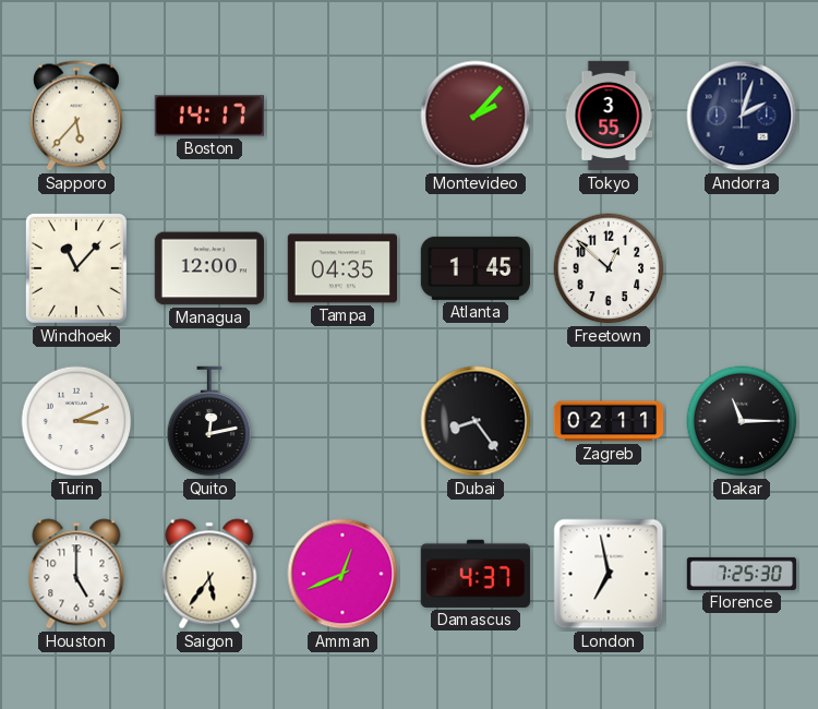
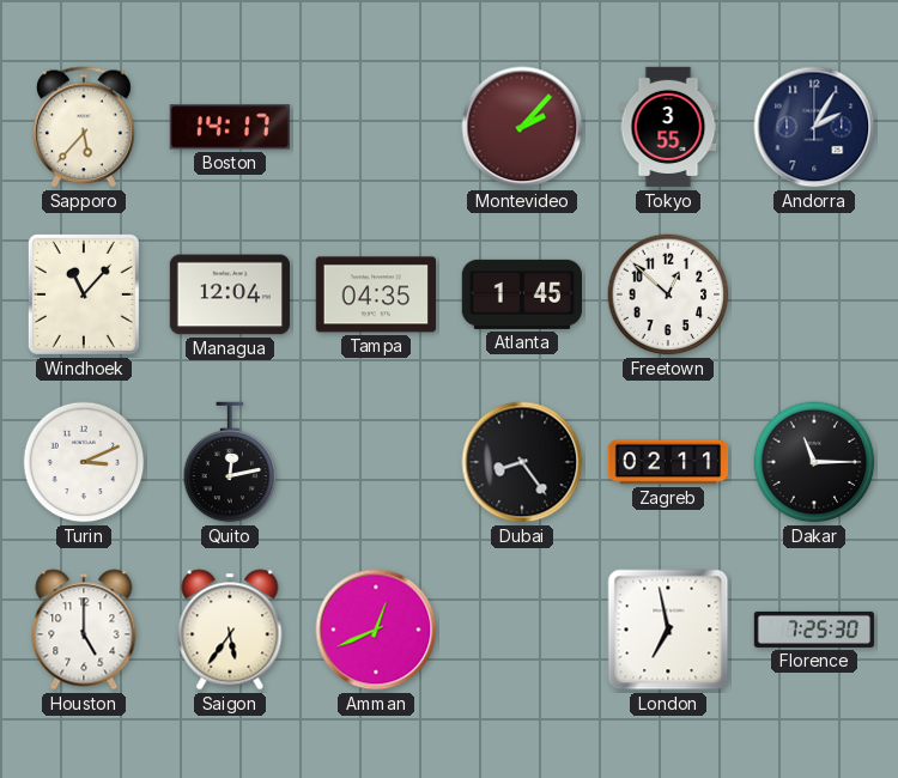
Andorra: 2:03 -> 2:05 (814, 127)
Managua: 12:00 -> 12:04 (229, 294)
Damascus: 4:37 -> none (476, 574)
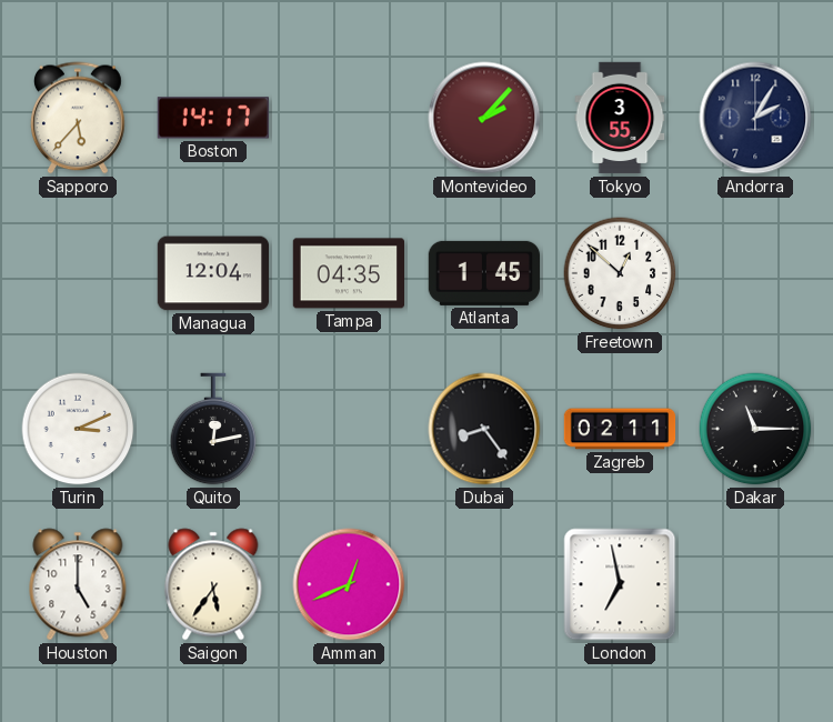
Windhoek: 11:07 -> none (84, 294)
Florence: 7:25 -> none (814, 630)
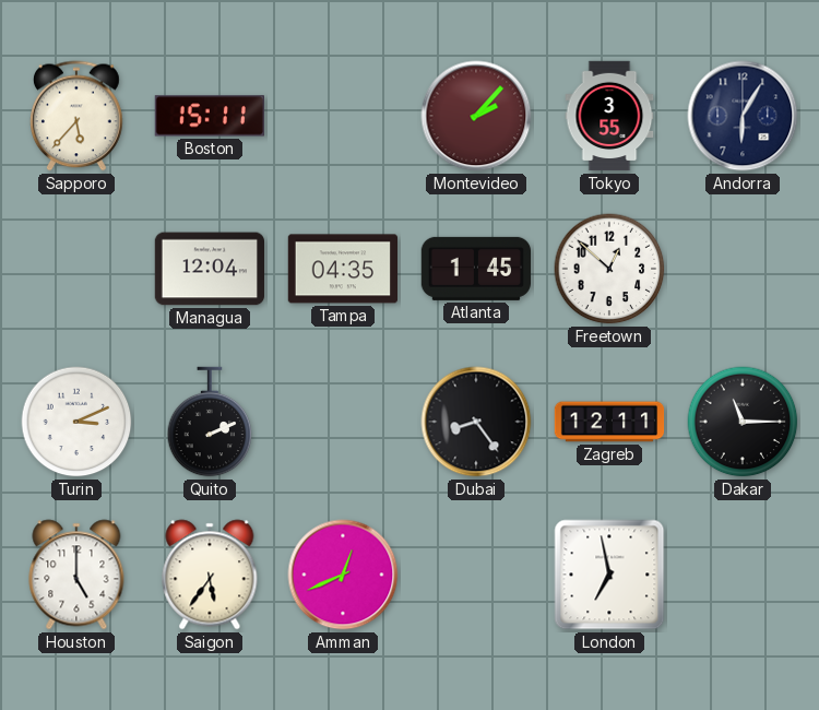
Boston: 14:17 -> 15:11 (210, 116)
Andorra: 2:05 -> 6:05 (743, 116)
Quito: 12:13 -> 2:11 (210, 422)
Zagreb: 02:11 -> 12:11 (609, 422)
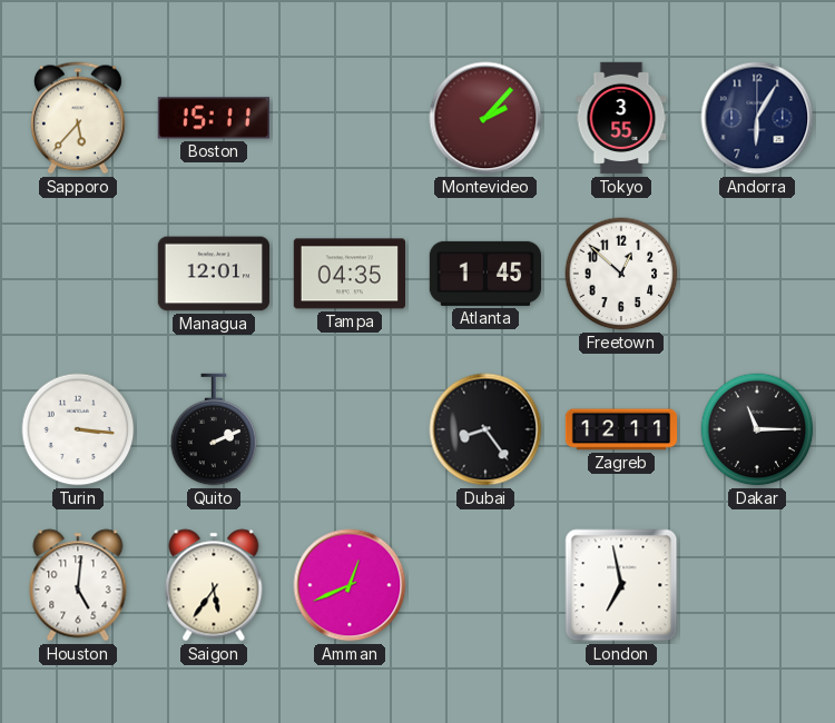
Managua: 12:04 -> 12:01 (213, 274)
Turin: 3:11 -> 3:16 (78, 429)
Houston: 5:00 -> 5:01 (78, 585)
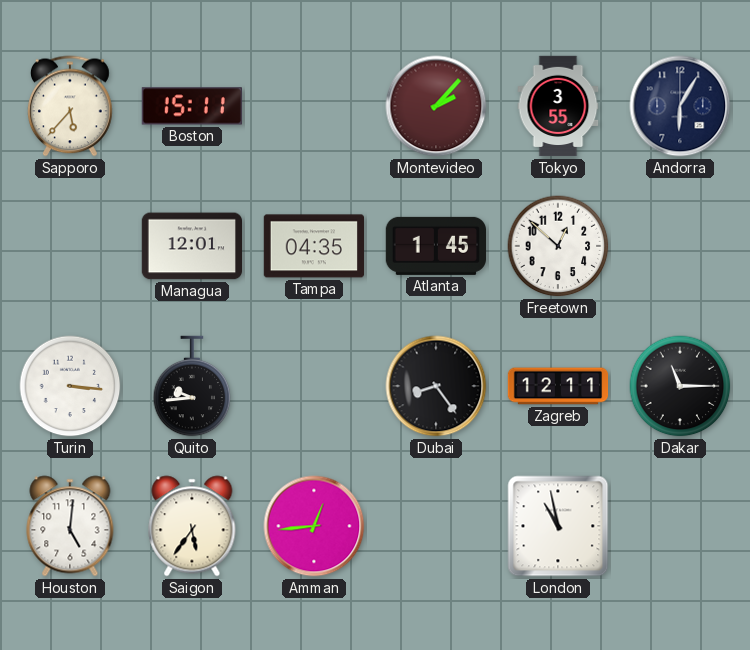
Quito: 2:11 -> 9:44 (192, 386)
Amman: 12:41 -> 12:44 (314, 526)
London: 6:58 -> 10:58 (558, 526)
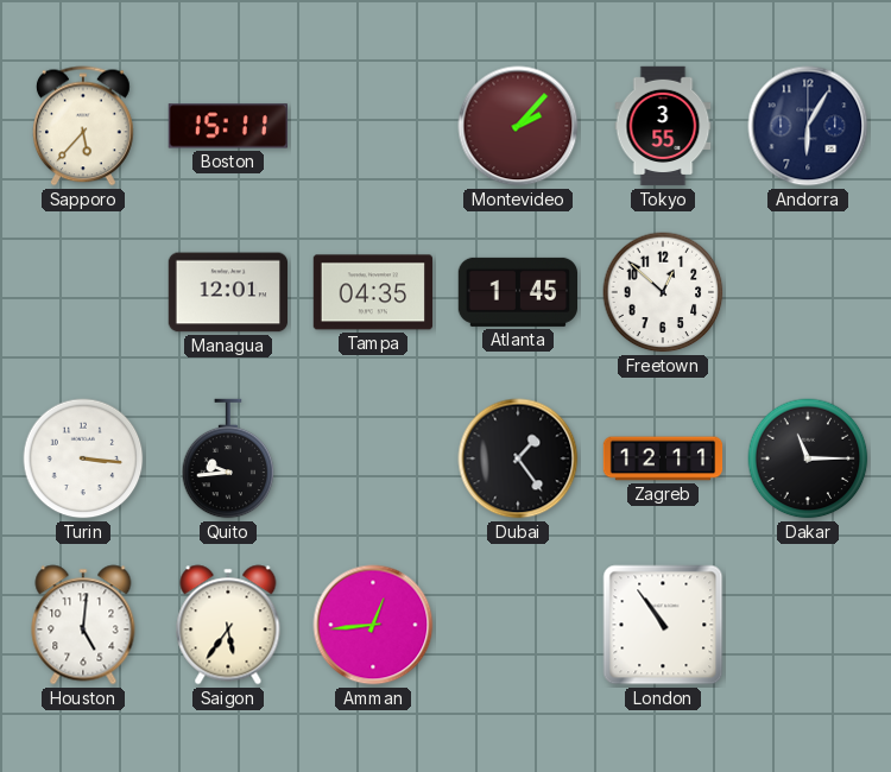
Dubai: 8:24 -> 1:24 (518, 458)
London: 10:58 -> 10:54 (663, 625)
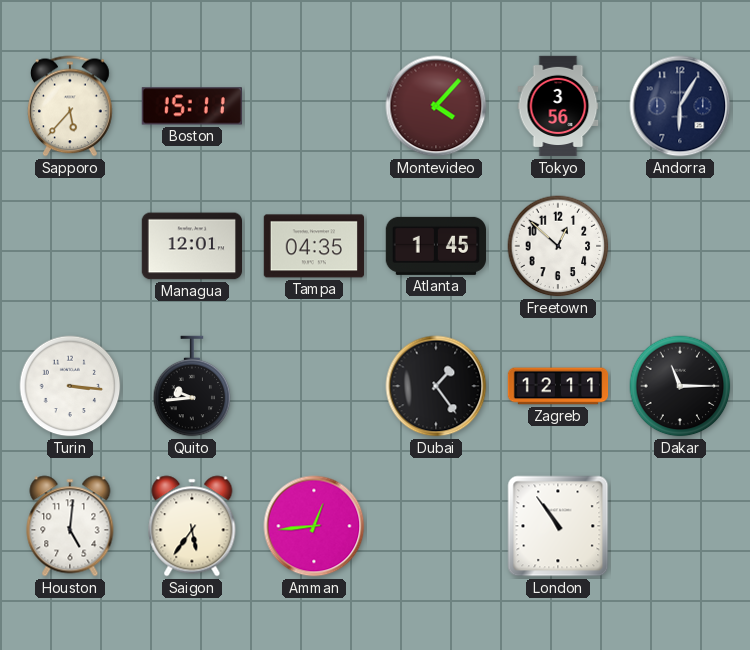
Montevideo: 2:07 -> 4:07 (436, 106)
Tokyo: 3:55 -> 3:56 (558, 106)
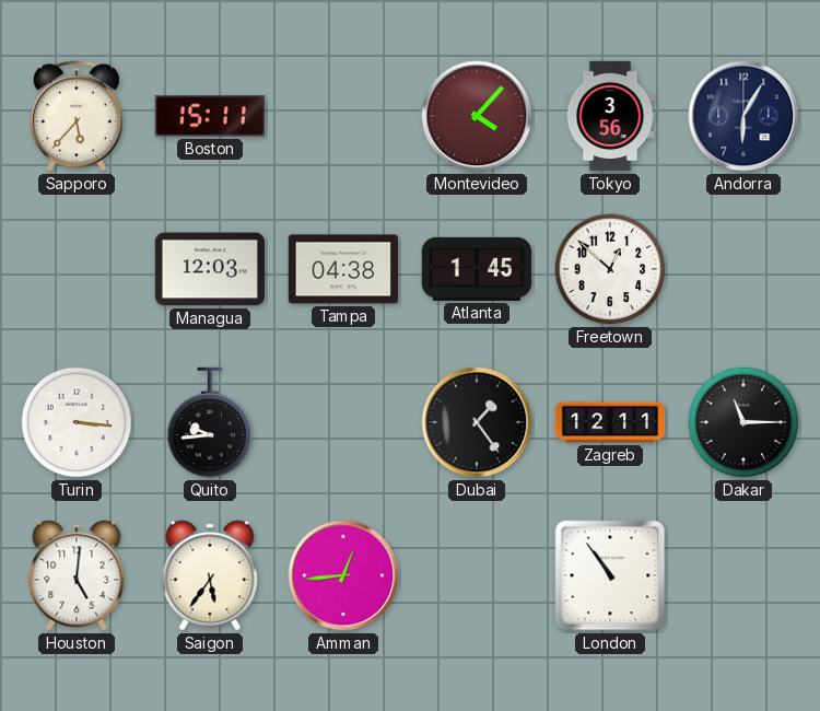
Managua: 12:01 -> 12:03 (209, 269)
Tampa: 04:35 -> 04:38 (342, 269)
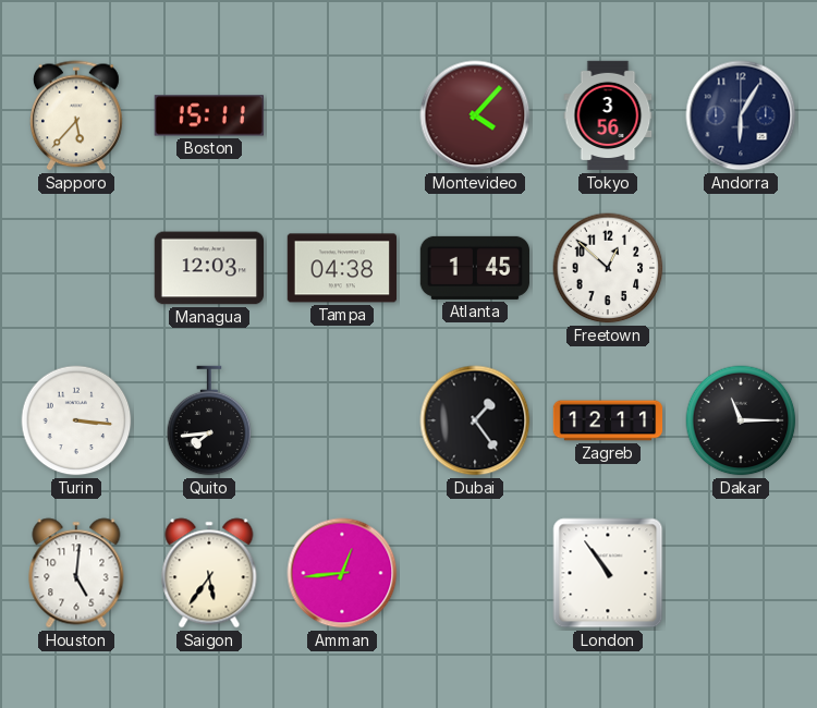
Quito: 9:44 -> 7:44 (209, 420)
